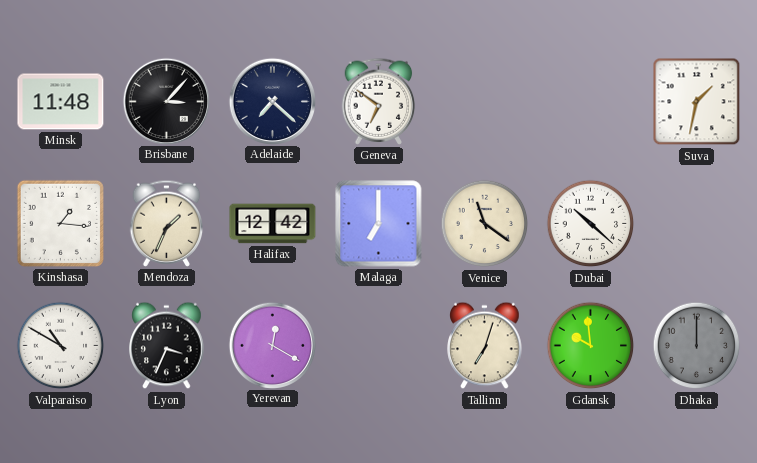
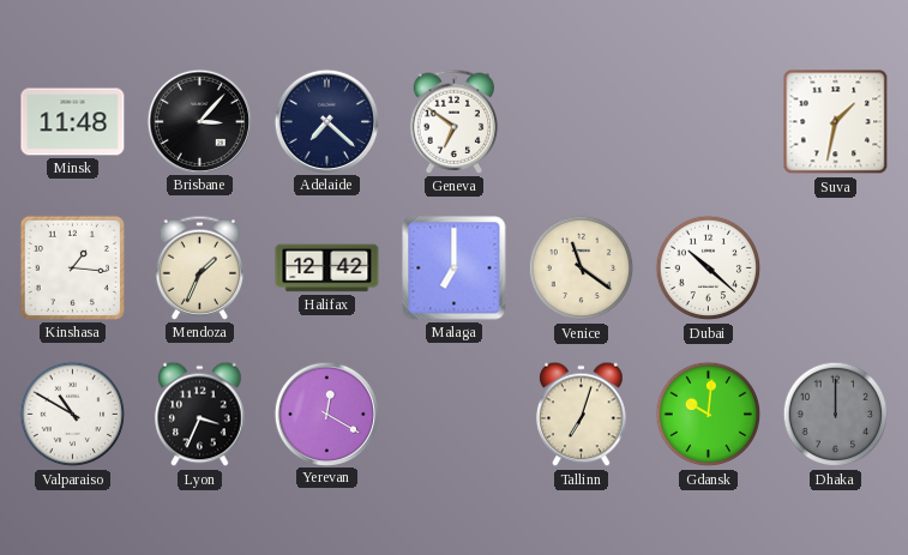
Gdansk: 9:59 -> 10:01 (709, 415)
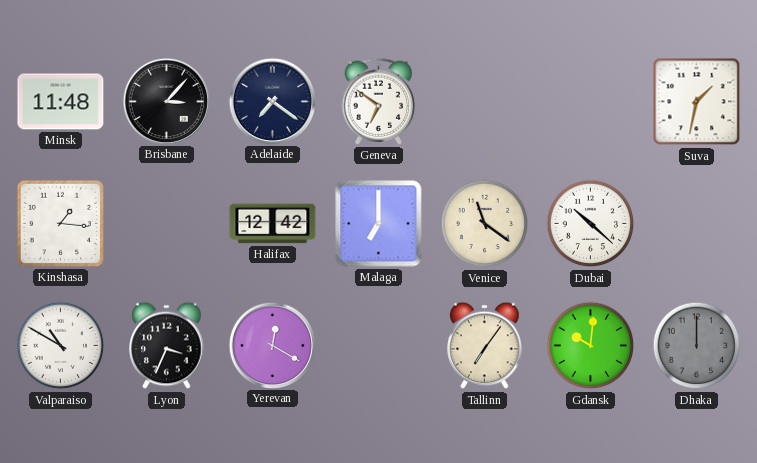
Adelaide: 7:22 -> 7:21 (272, 101)
Mendoza: 1:34 -> none (200, 267)
Tallinn: 7:03 -> 7:06 (485, 346)
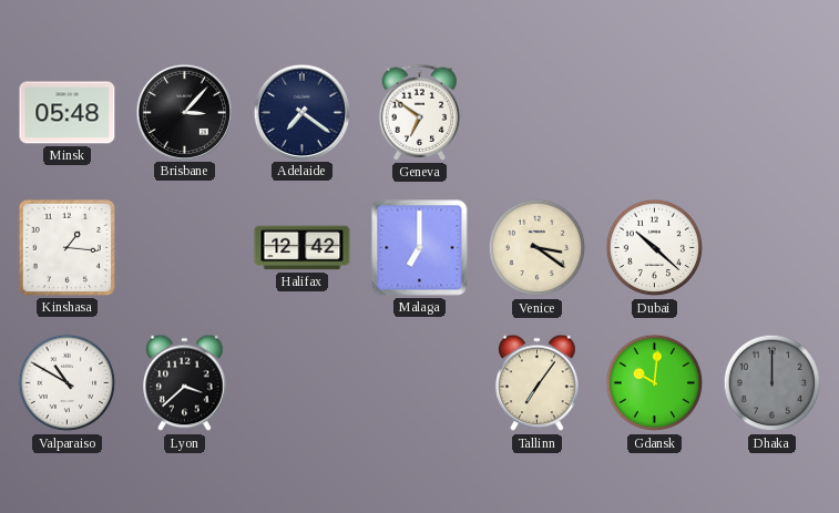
Minsk: 11:48 -> 05:48 (68, 113)
Suva: 1:32 -> none (697, 102)
Venice: 11:21 -> 3:21 (538, 248)
Lyon: 3:34 -> 3:38 (185, 383)
Yerevan: 12:20 -> none (272, 345)
